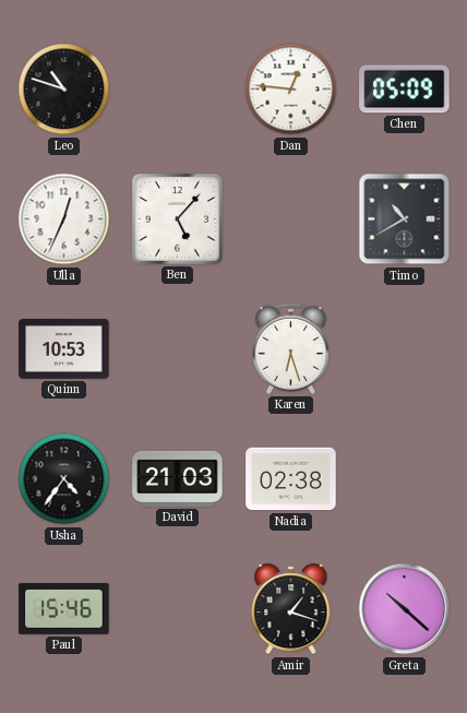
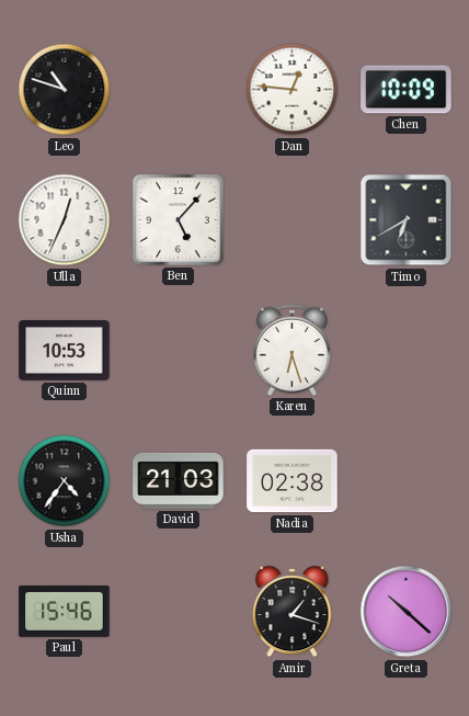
Chen: 05:09 -> 10:09 (407, 90)
Timo: 10:40 -> 6:40 (407, 220)
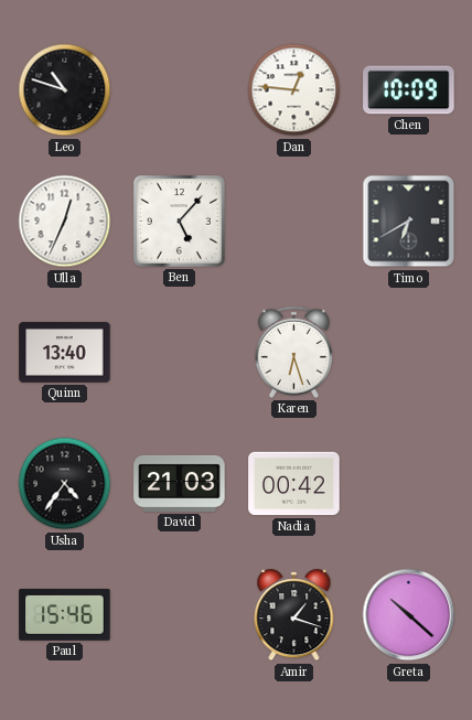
Quinn: 10:53 -> 13:40 (65, 353)
Nadia: 02:38 -> 00:42 (294, 484)
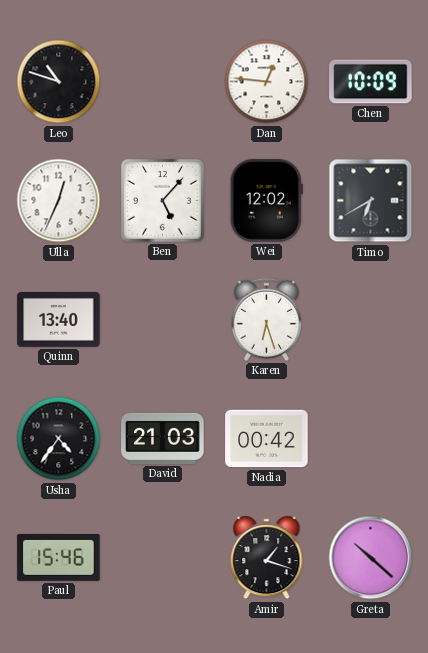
Wei: none -> 12:02 (266, 201)
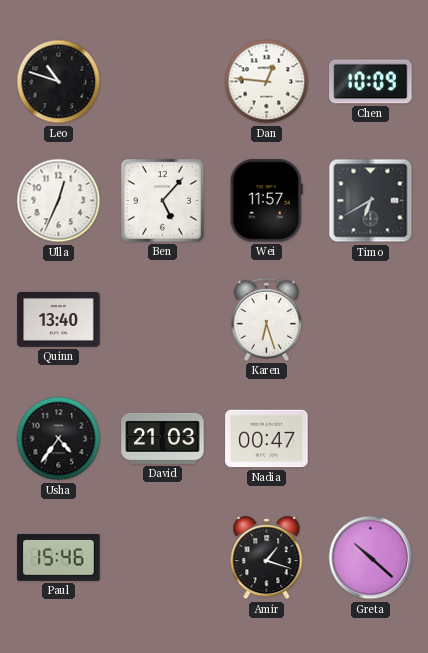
Wei: 12:02 -> 11:57 (266, 201)
Nadia: 00:42 -> 00:47 (267, 439)
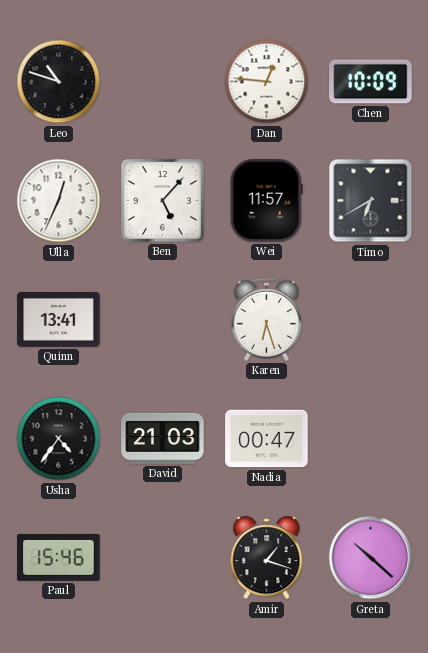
Quinn: 13:40 -> 13:41 (59, 320)
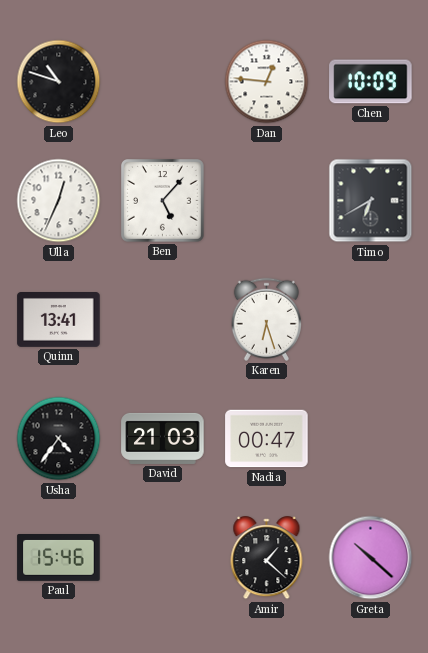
Wei: 11:57 -> none (266, 201)
Amir: 1:18 -> 1:22 (267, 558)
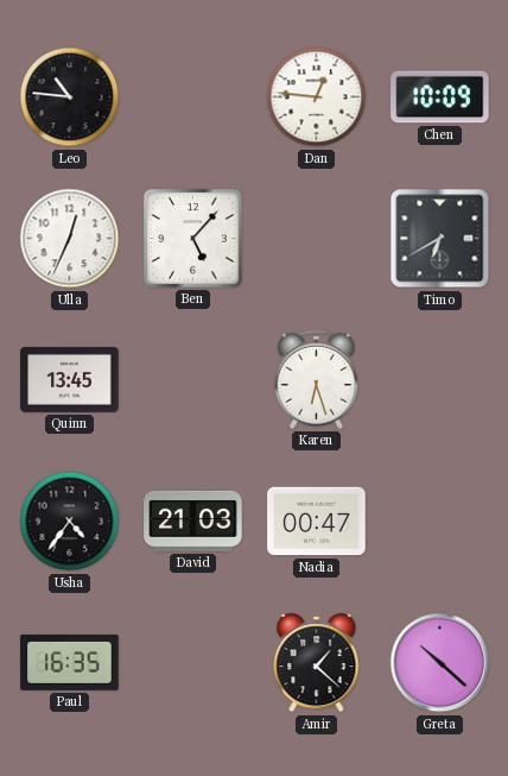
Leo: 10:48 -> 10:46 (70, 97)
Quinn: 13:41 -> 13:45 (70, 380)
Paul: 15:46 -> 16:35 (70, 663)
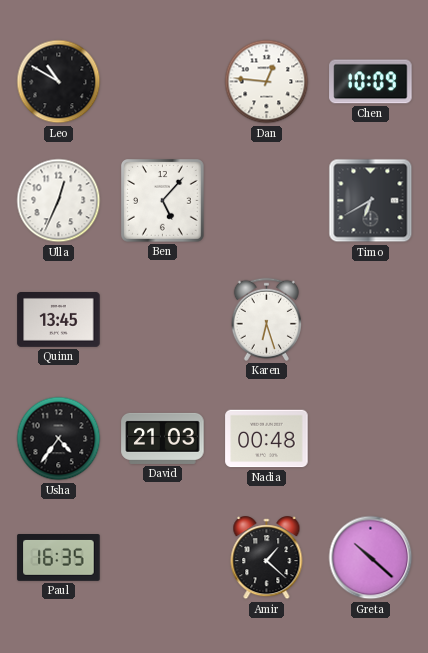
Leo: 10:46 -> 10:50 (59, 82)
Nadia: 00:47 -> 00:48 (267, 439)
